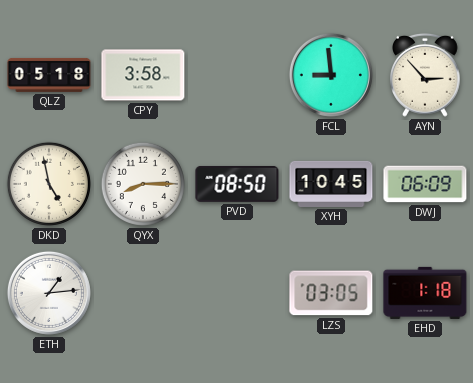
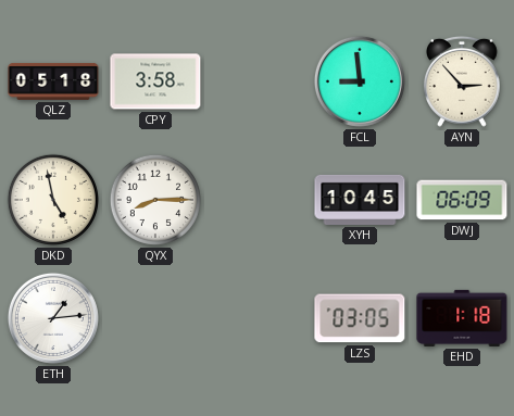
PVD: 08:50 -> none (237, 184)
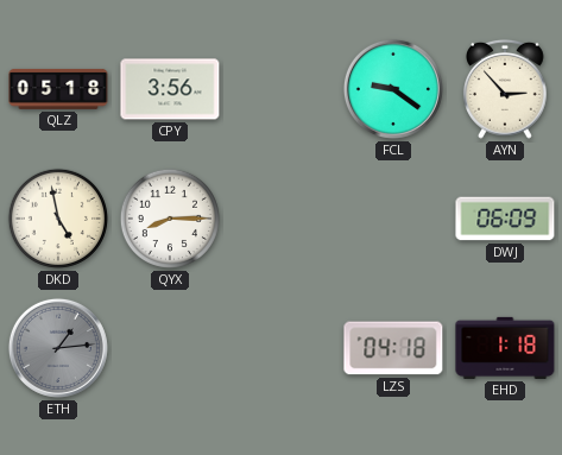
CPY: 3:58 -> 3:56 (170, 89)
FCL: 8:59 -> 9:21 (393, 89)
XYH: 10:45 -> none (360, 200)
ETH dial: white -> grey (58, 348)
LZS: 03:05 -> 04:18 (393, 348)
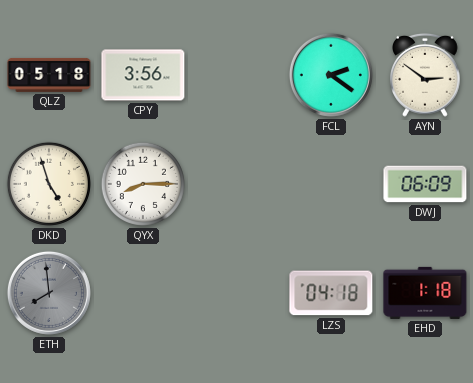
FCL: 9:21 -> 2:21 (331, 75)
AYN: 2:53 -> 2:51 (426, 75)
DKD: 4:58 -> 4:57 (49, 184)
ETH: 1:14 -> 7:59 (49, 293)
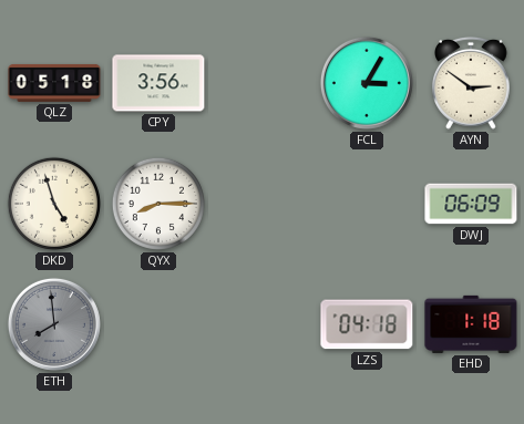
FCL: 2:21 -> 3:05 (367, 83)
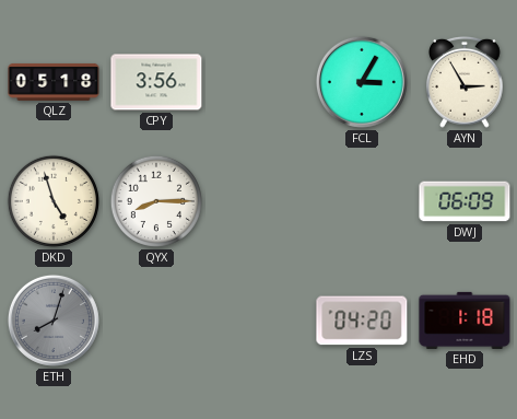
AYN: 2:51 -> 2:55 (466, 82)
ETH: 7:59 -> 8:03 (54, 321)
LZS: 04:18 -> 04:20 (362, 321)
